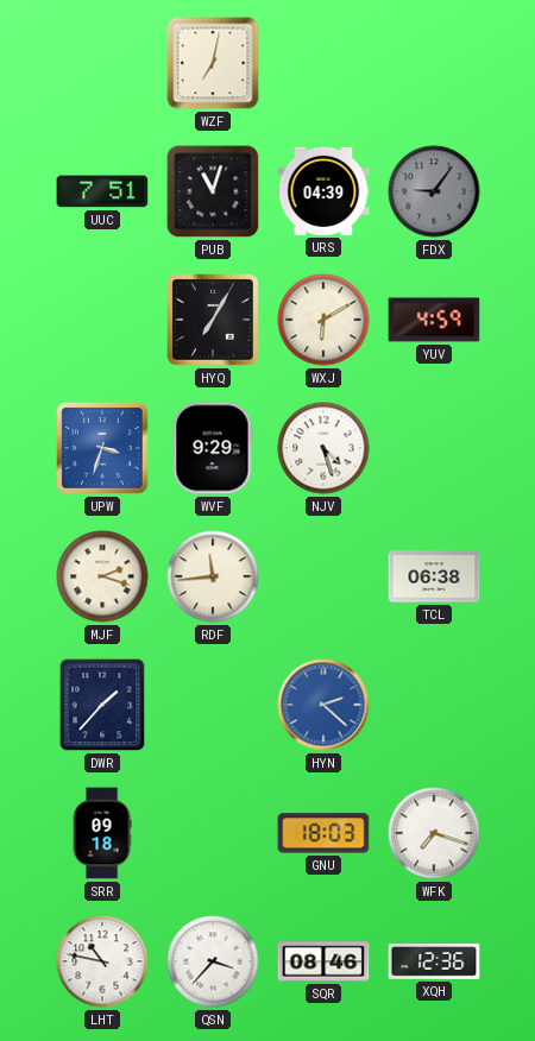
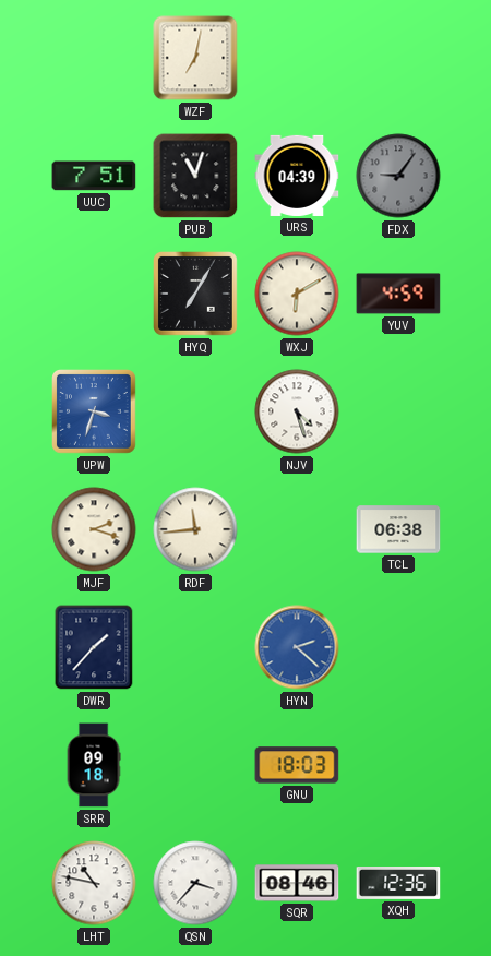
WVF: 9:29 -> none (213, 448)
WFK: 7:18 -> none (434, 833)
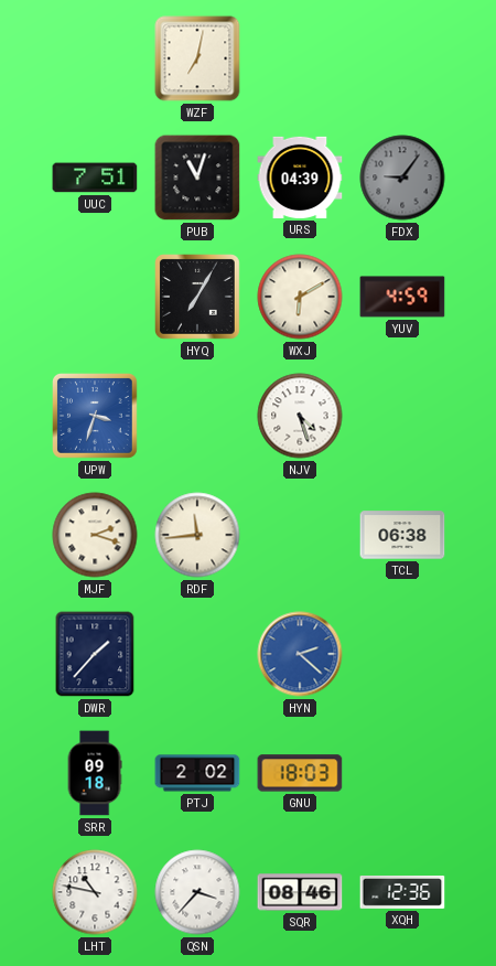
PTJ: none -> 2:02 (197, 773)
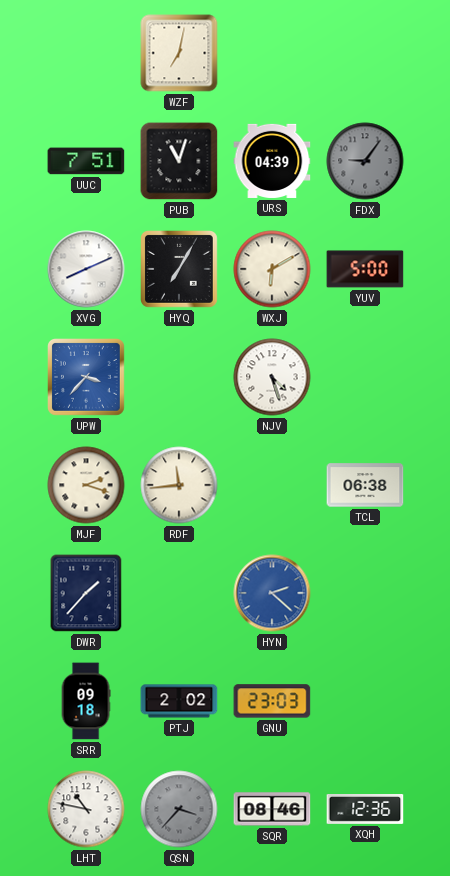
XVG: none -> 8:11 (86, 269)
YUV: 4:59 -> 5:00 (365, 269)
UPW: 3:33 -> 3:37 (87, 378)
GNU: 18:03 -> 23:03 (272, 701)
QSN dial: white -> grey (179, 809)
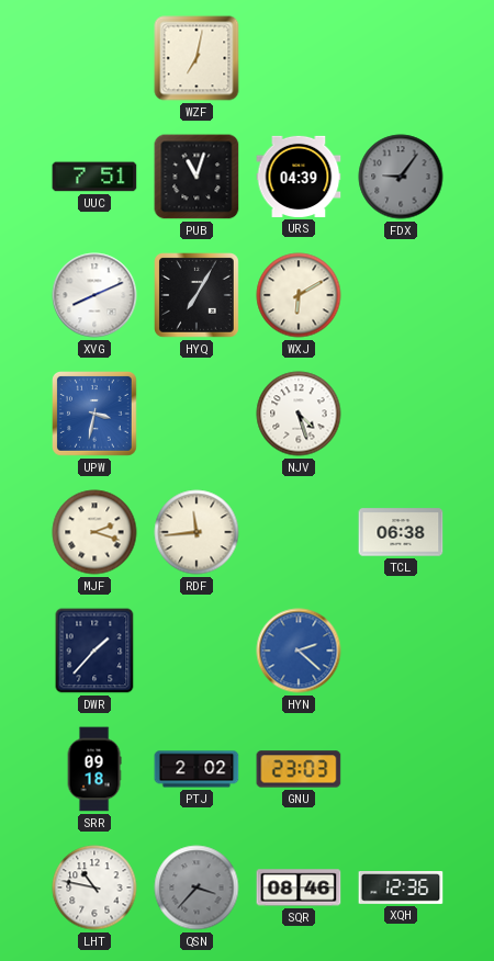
YUV: 5:00 -> none (365, 269)
UPW: 3:37 -> 3:32 (96, 415)
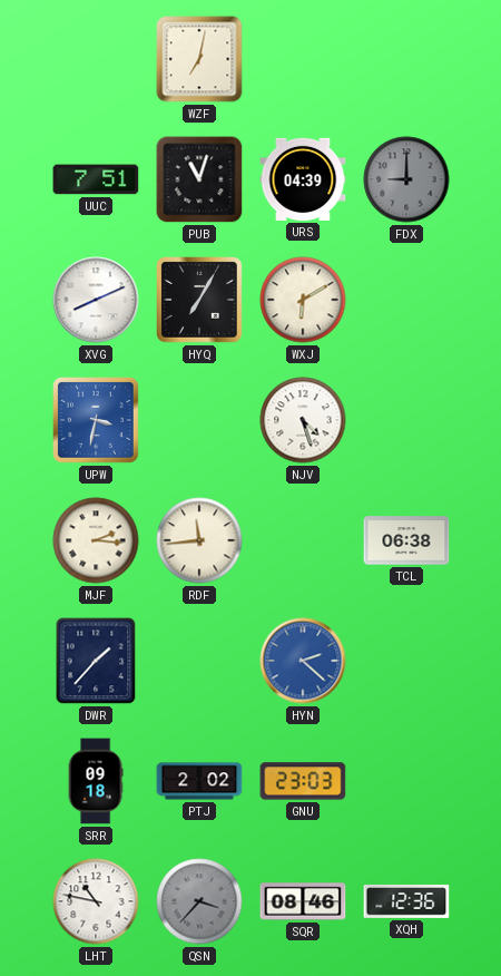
FDX: 9:06 -> 9:00 (406, 179)
MJF: 2:18 -> 2:16 (96, 540)
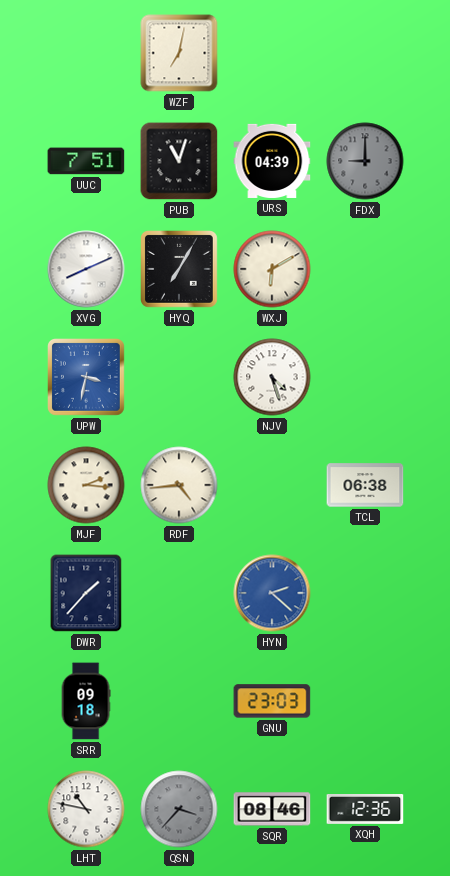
RDF: 11:44 -> 4:44 (179, 485)
PTJ: 2:02 -> none (199, 781)
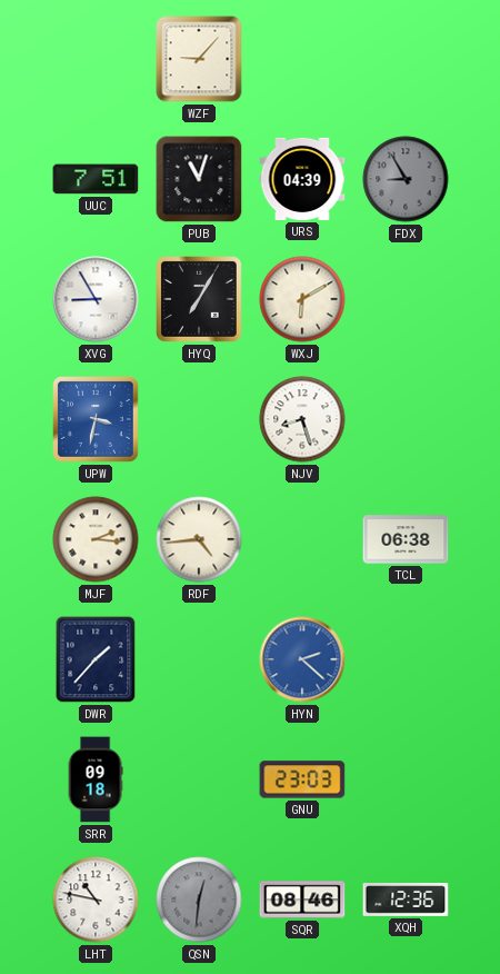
WZF: 7:02 -> 9:07 (199, 59)
FDX: 9:00 -> 8:55 (406, 179)
XVG: 8:11 -> 8:55 (96, 299)
NJV: 4:27 -> 8:27 (302, 419)
QSN: 3:37 -> 12:31 (199, 900)
